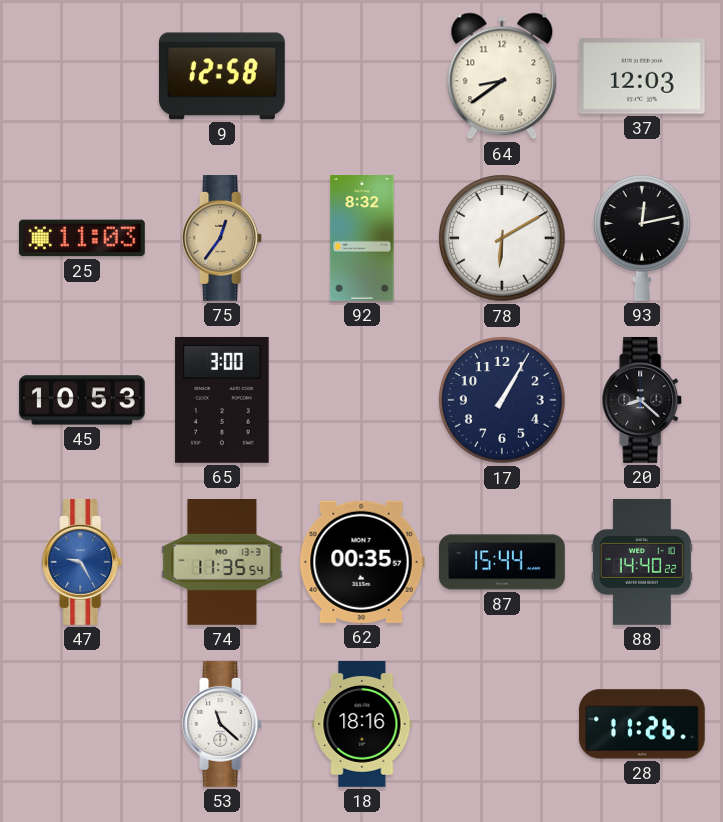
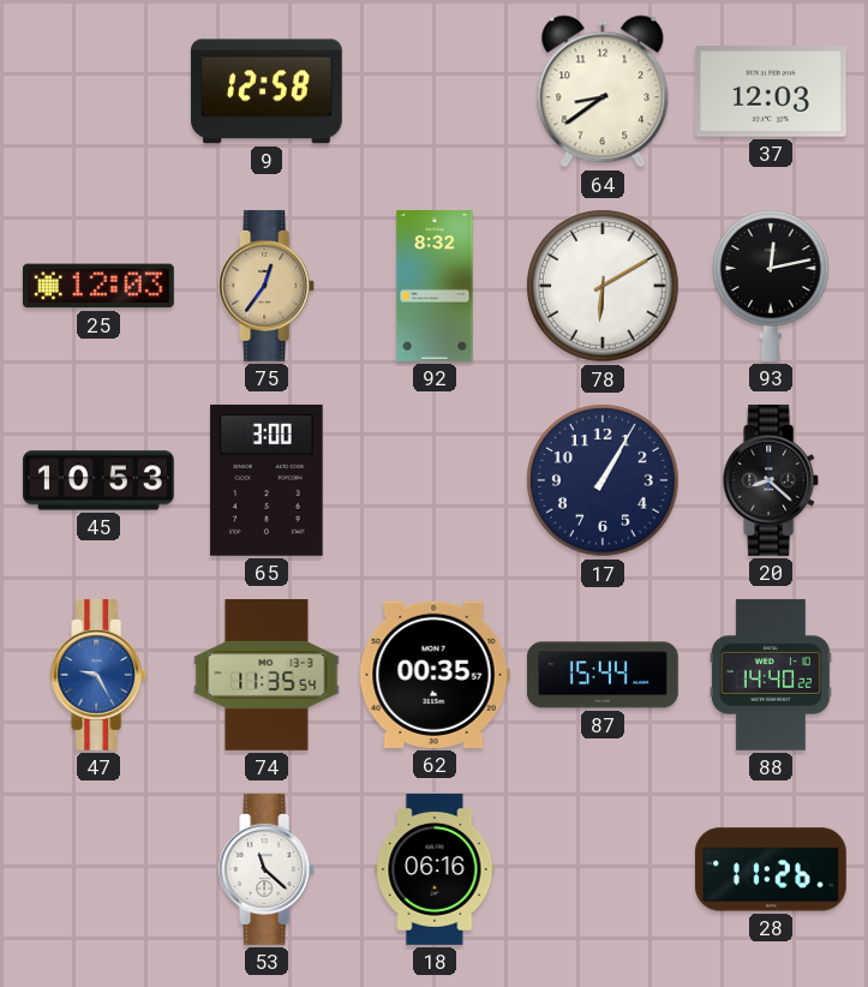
25: 11:03 -> 12:03 (98, 286)
18: 18:16 -> 06:16 (435, 871)
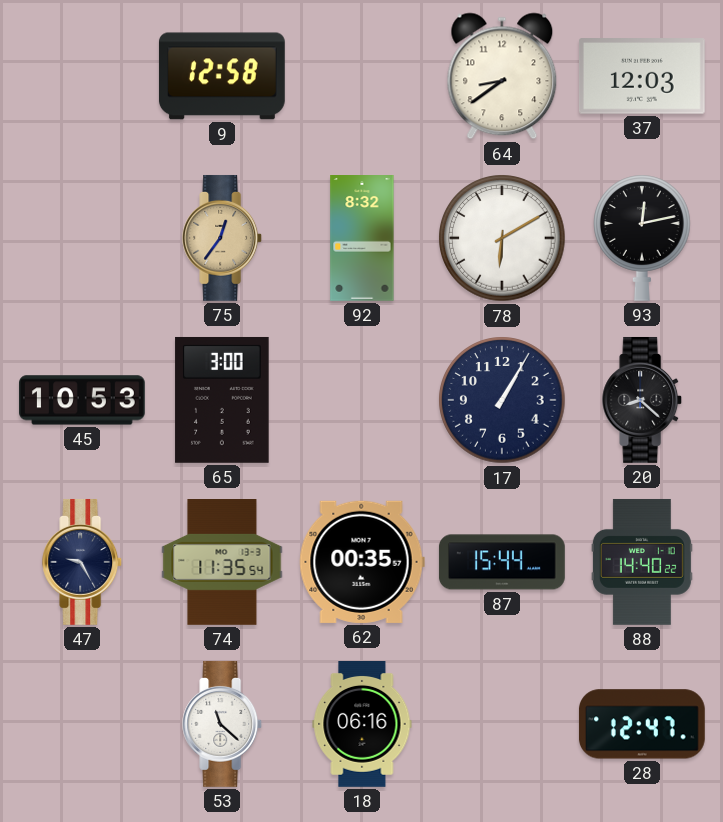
25: 12:03 -> none (98, 286)
47 dial: blue -> navy (83, 562)
28: 11:26 -> 12:47 (642, 724)
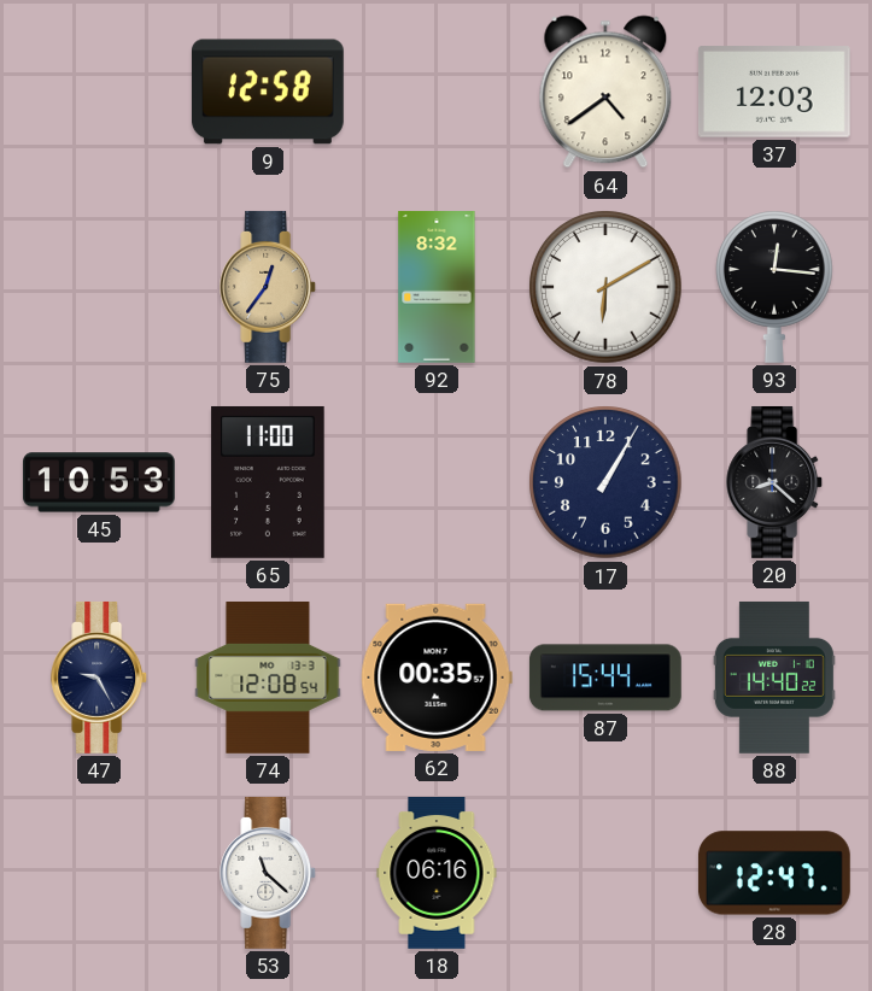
64: 8:39 -> 4:39 (605, 92)
93: 12:13 -> 12:16 (776, 287)
65: 3:00 -> 11:00 (268, 482)
74: 11:35 -> 12:08 (268, 679)
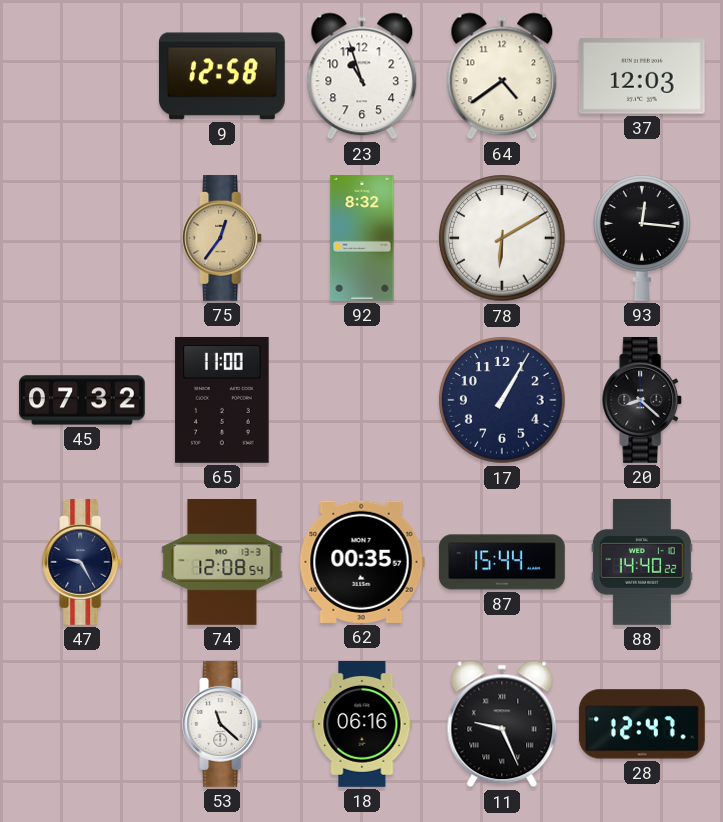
23: none -> 10:57 (362, 76)
45: 10:53 -> 07:32 (83, 400)
11: none -> 9:26 (502, 724)
